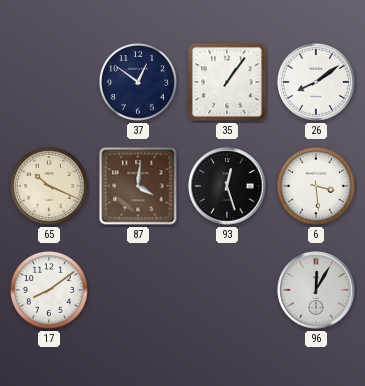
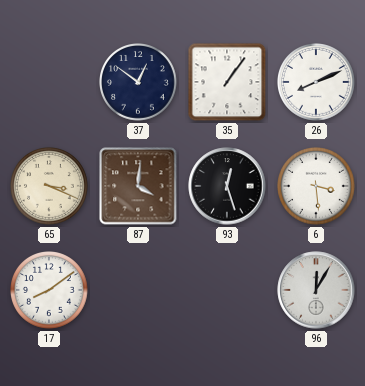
26: 8:09 -> 8:11 (317, 83)
65: 10:19 -> 3:19 (50, 187)
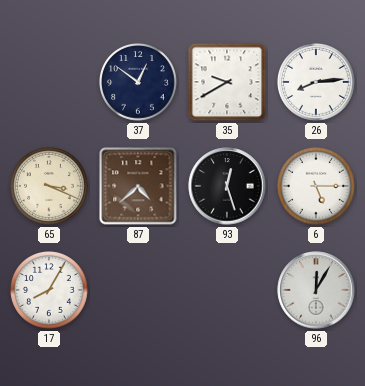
35: 1:06 -> 9:40 (227, 82)
26: 8:11 -> 8:14 (317, 83)
87: 4:01 -> 4:38 (138, 186)
6: 3:29 -> 5:15 (317, 187)
17: 8:09 -> 8:05 (50, 291)
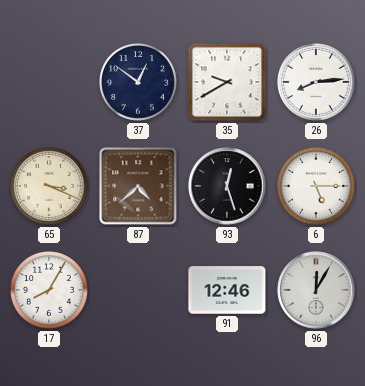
91: none -> 12:46 (227, 290)
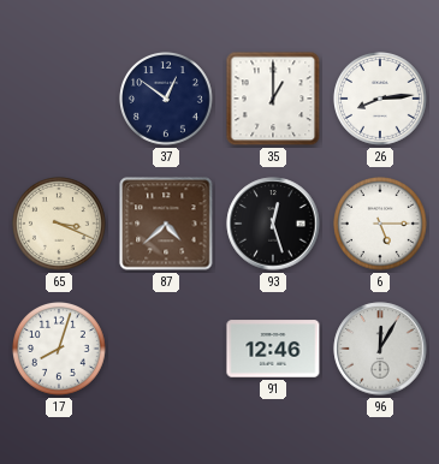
35: 9:40 -> 1:00 (273, 99)
17: 8:05 -> 8:03 (60, 350)
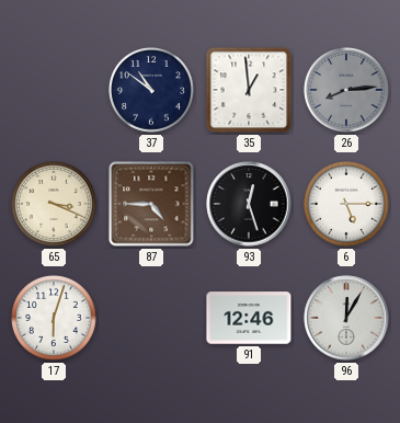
37: 12:51 -> 10:51 (152, 91)
35: 1:00 -> 12:59 (249, 90)
26 dial: white -> grey (347, 91)
87: 4:38 -> 4:45 (151, 204)
17: 8:03 -> 6:03 (55, 319)
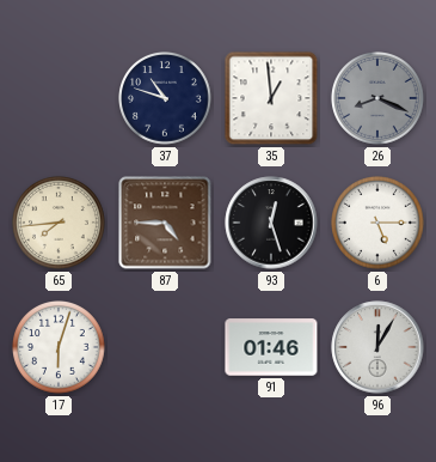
37: 10:51 -> 10:48 (166, 99)
26: 8:14 -> 8:19 (379, 99)
65: 3:19 -> 7:44 (60, 224)
91: 12:46 -> 01:46 (271, 347)
